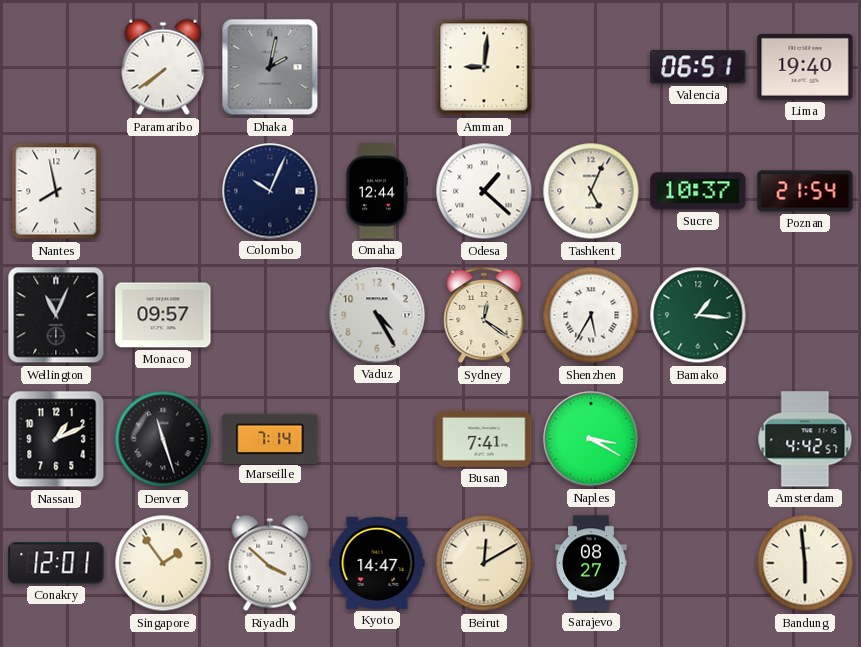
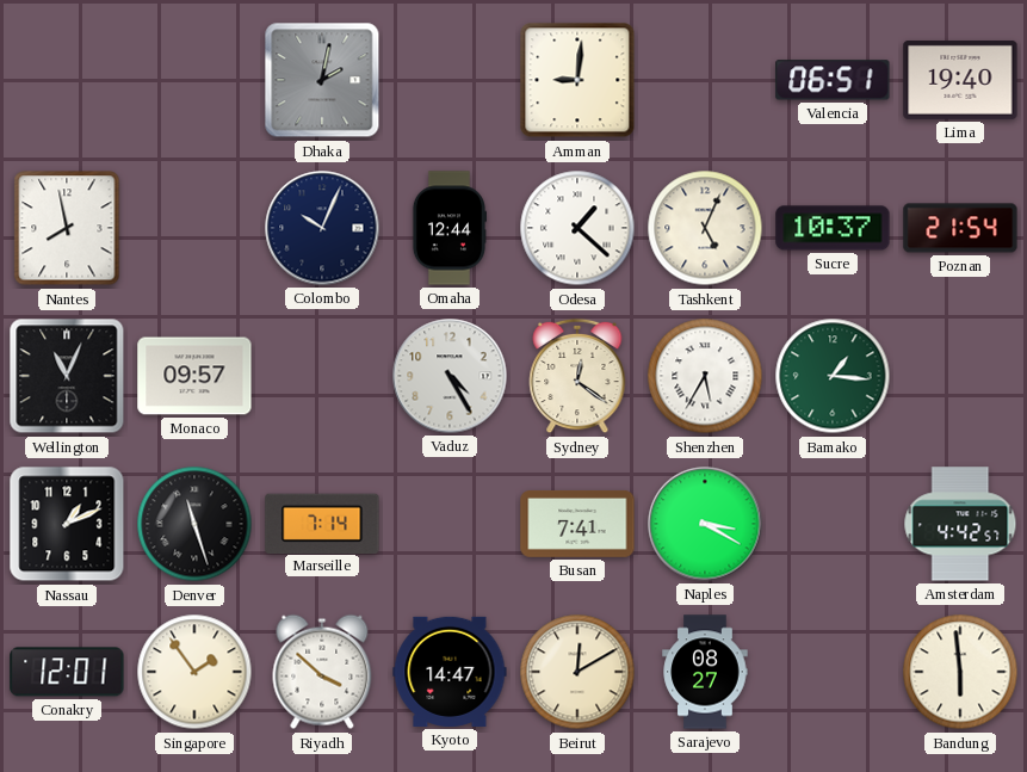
Paramaribo: 7:39 -> none (163, 67)
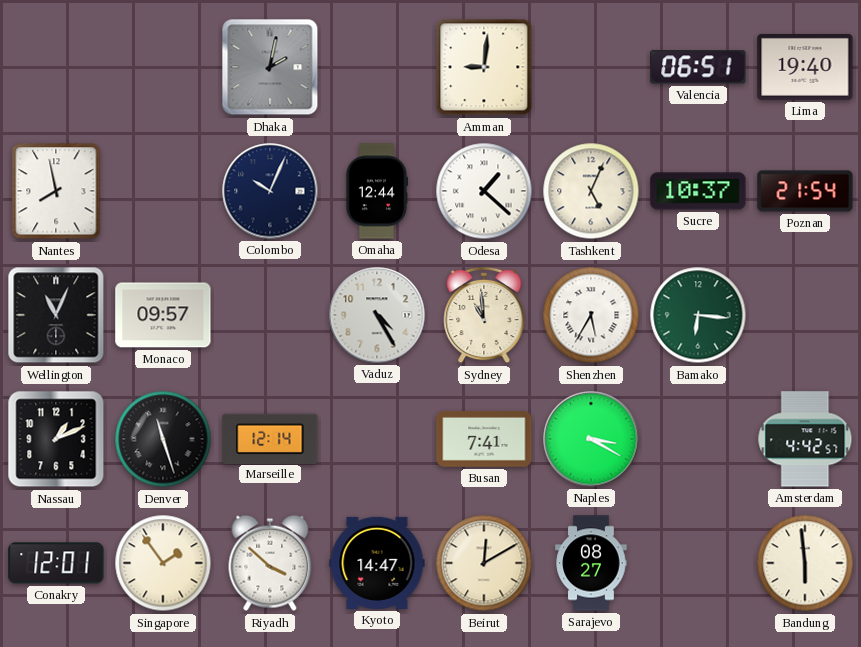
Sydney: 12:21 -> 10:59 (484, 315)
Bamako: 1:16 -> 6:16 (698, 315)
Marseille: 7:14 -> 12:14 (270, 438)
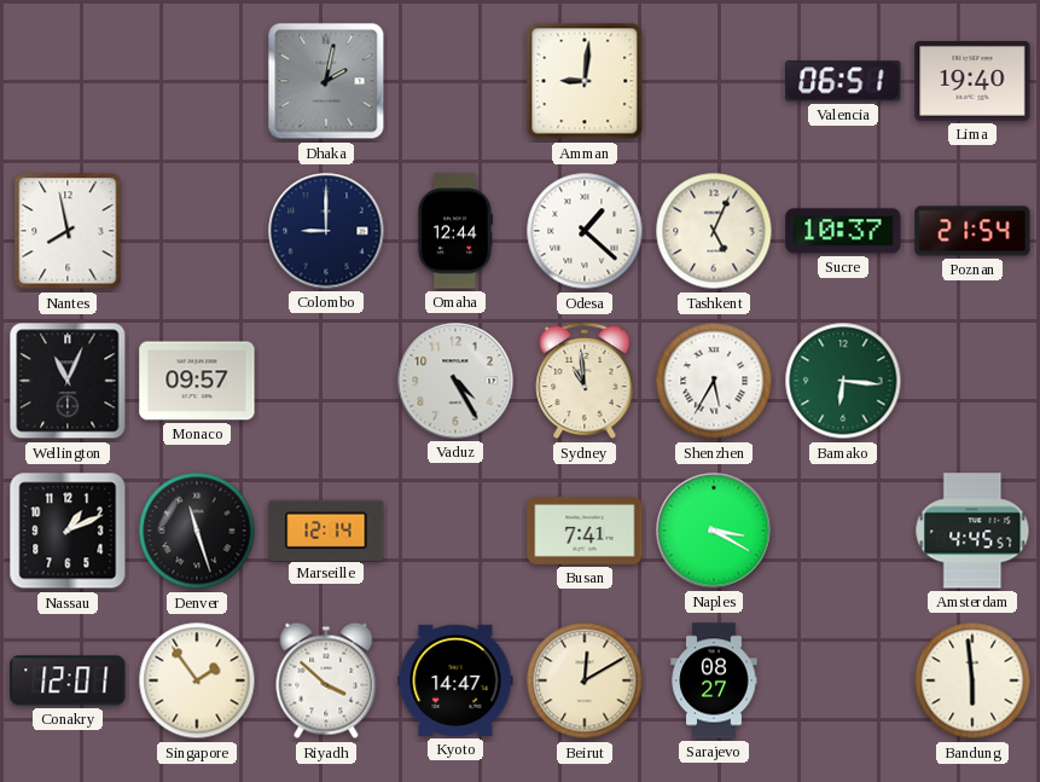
Colombo: 10:04 -> 9:00 (326, 231)
Amsterdam: 4:42 -> 4:45 (972, 531)
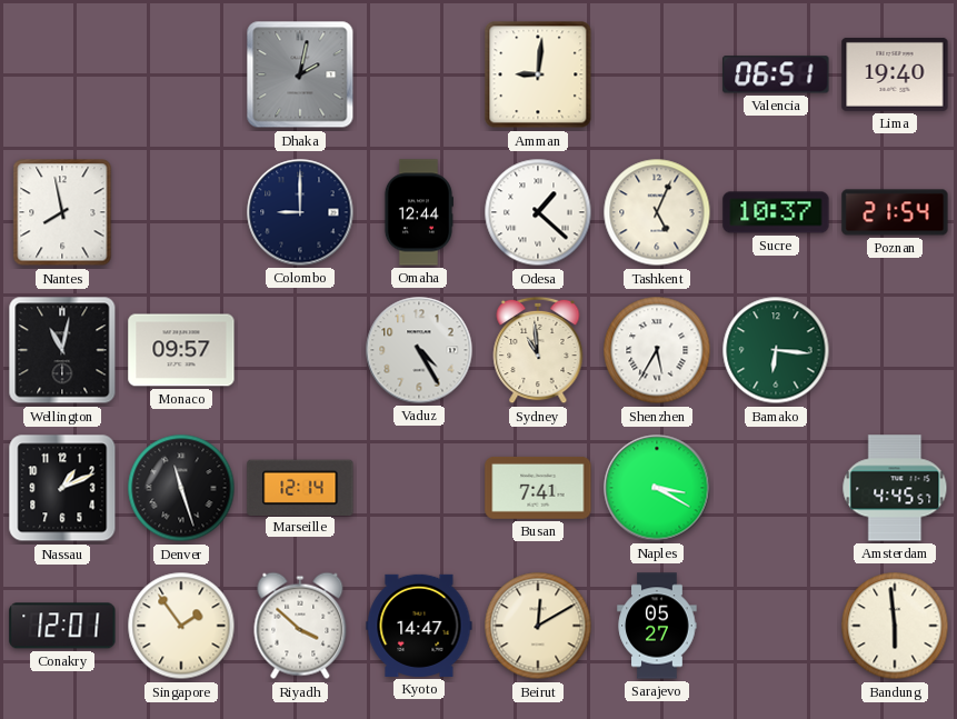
Wellington: 11:04 -> 11:02 (62, 350)
Sarajevo: 08:27 -> 05:27 (657, 626)
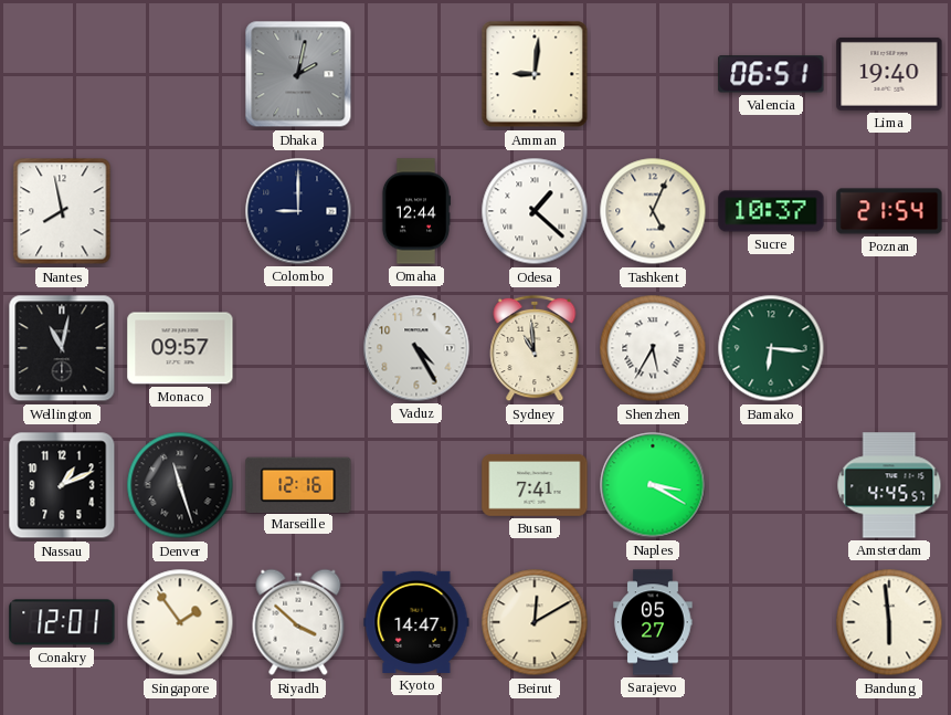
Marseille: 12:14 -> 12:16 (298, 484)
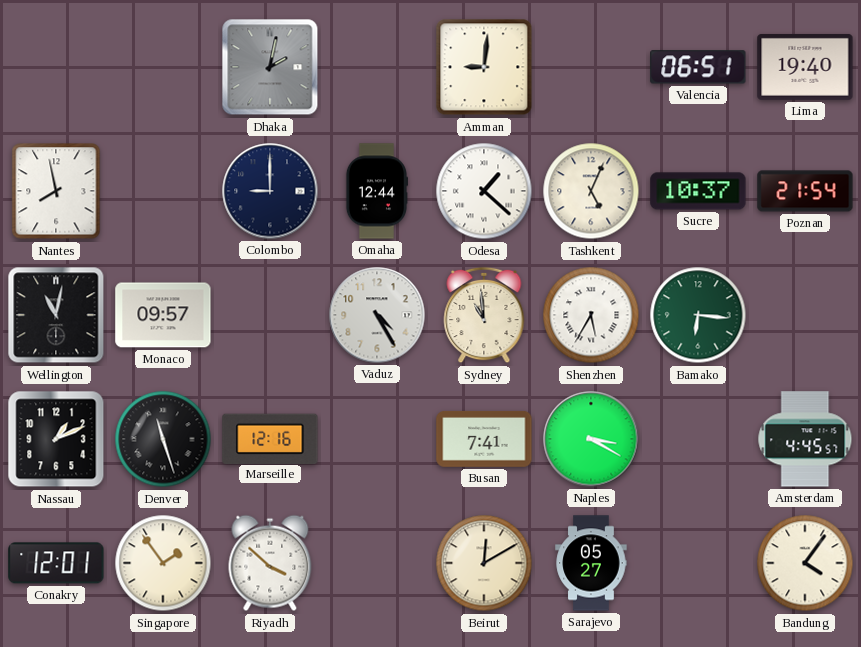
Kyoto: 14:47 -> none (416, 622)
Bandung: 5:59 -> 4:06 (805, 563)
